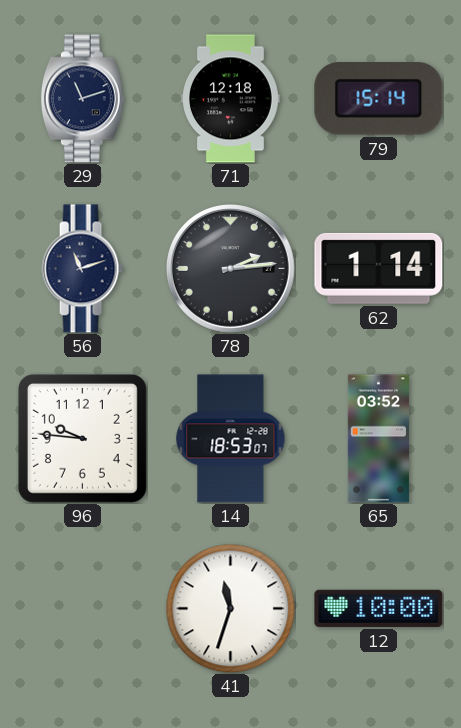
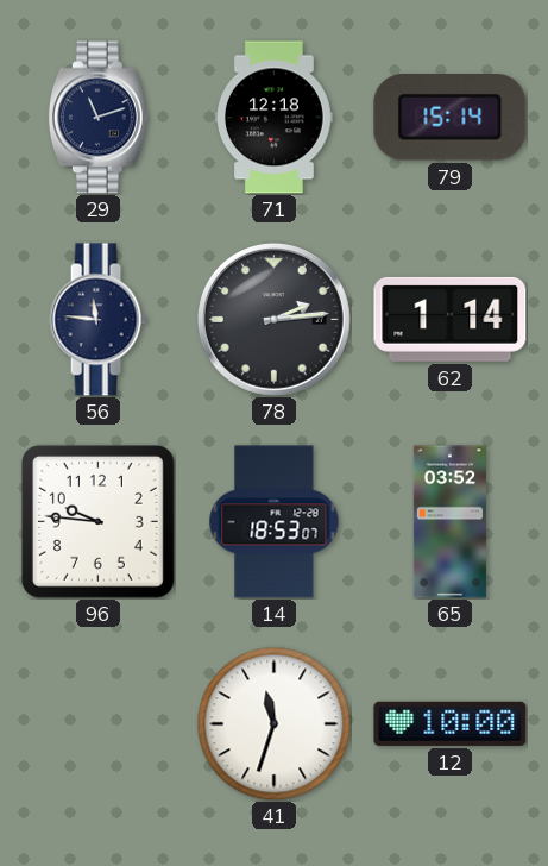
56: 11:12 -> 11:46 (97, 320)
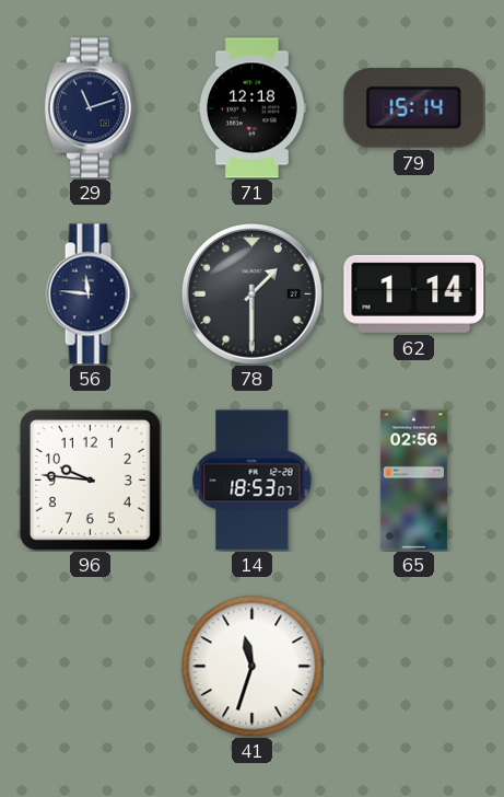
78: 2:14 -> 1:30 (253, 294)
65: 03:52 -> 02:56 (413, 481)
12: 10:00 -> none (451, 723)
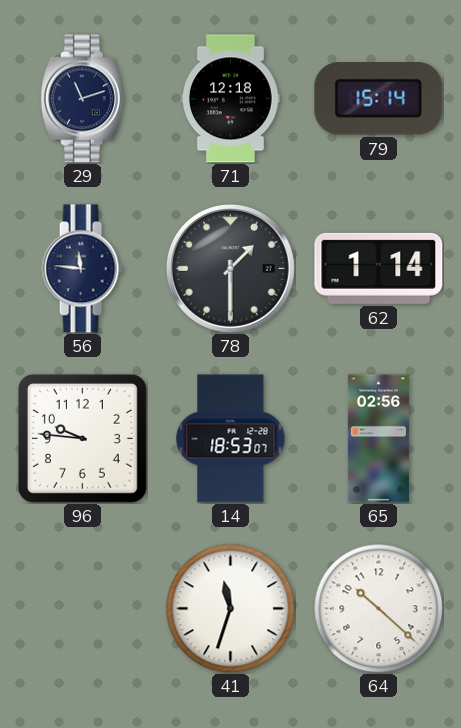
64: none -> 10:22 (378, 608)
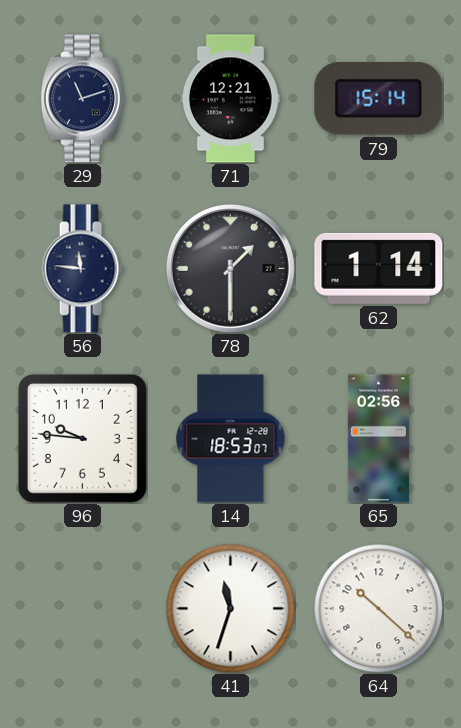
71: 12:18 -> 12:21 (231, 99)
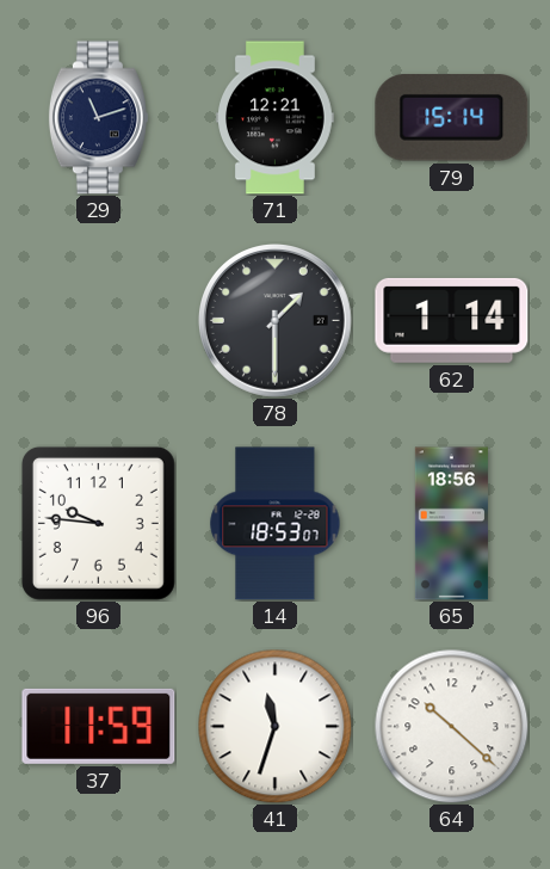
56: 11:46 -> none (82, 269)
65: 02:56 -> 18:56 (451, 524)
37: none -> 11:59 (99, 726)
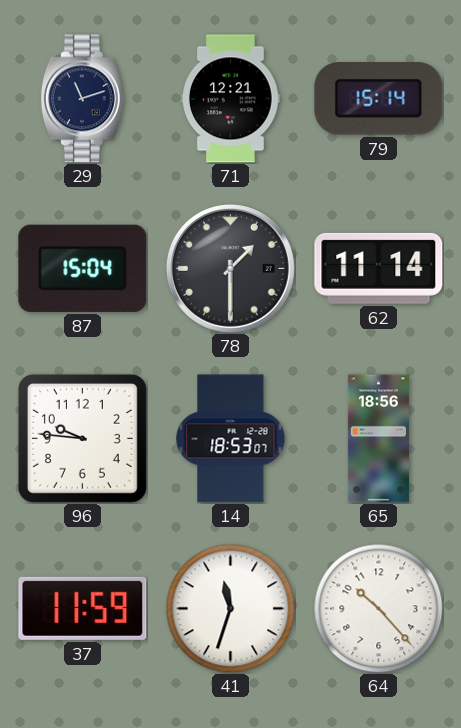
87: none -> 15:04 (83, 268)
62: 1:14 -> 11:14 (379, 268)
64: 10:22 -> 10:23 (378, 608)
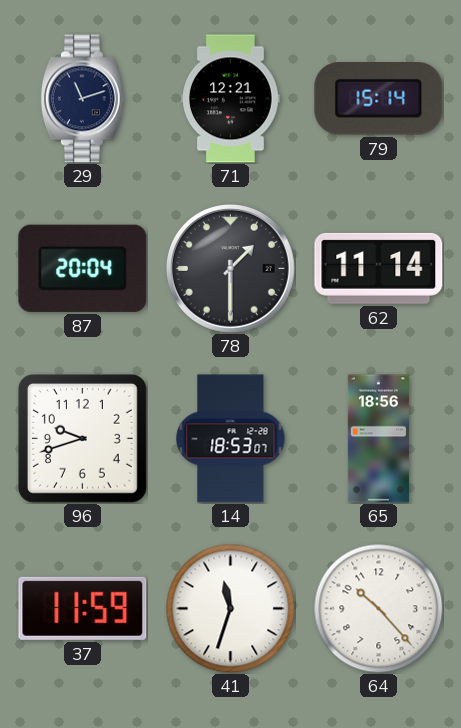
87: 15:04 -> 20:04 (83, 268)
96: 9:46 -> 9:42 (82, 438)
